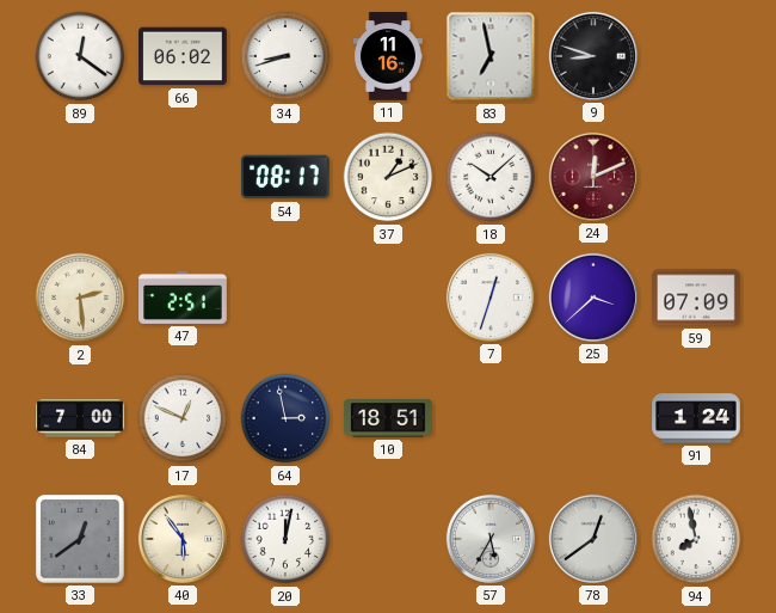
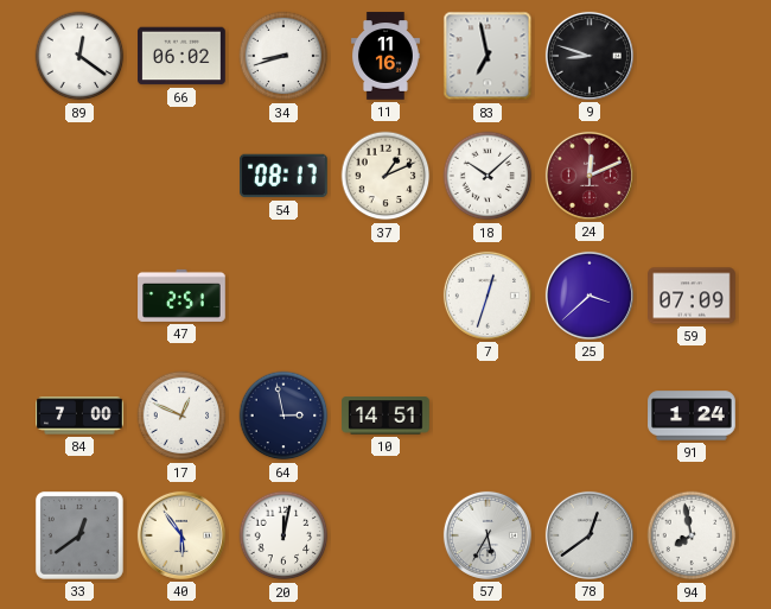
2: 2:29 -> none (80, 298)
10: 18:51 -> 14:51 (385, 415)
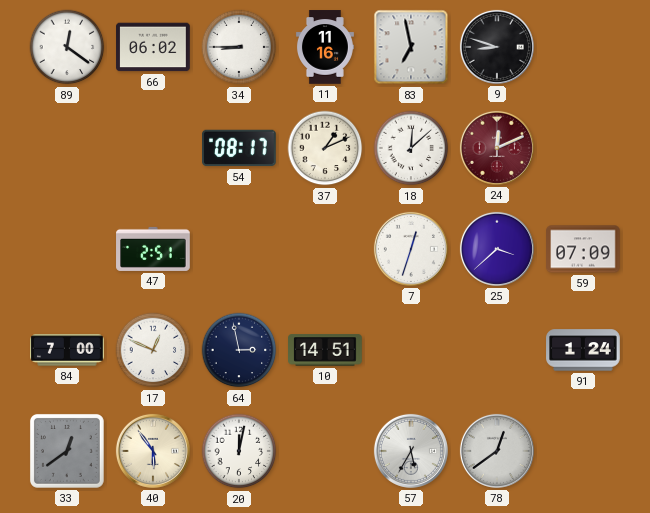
34: 8:42 -> 8:45 (239, 47)
18: 10:08 -> 12:08 (411, 148)
94: 7:58 -> none (692, 535)
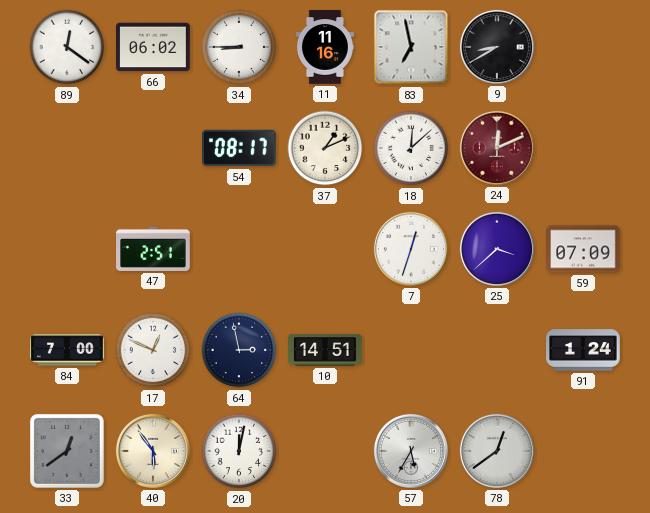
9: 8:48 -> 8:40 (497, 47)
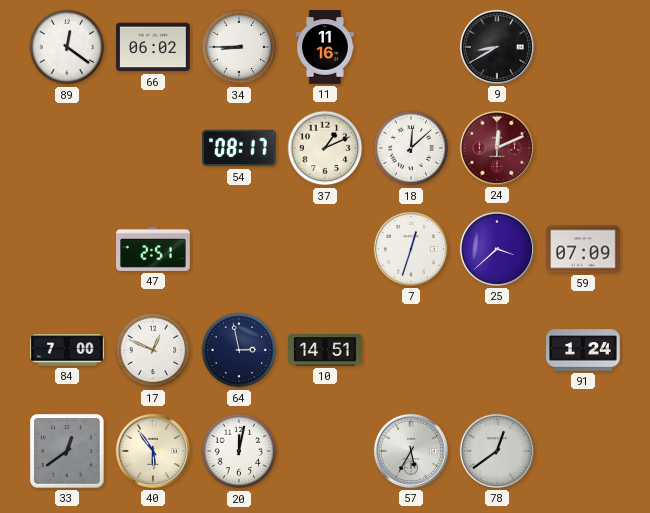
83: 6:58 -> none (411, 47)
